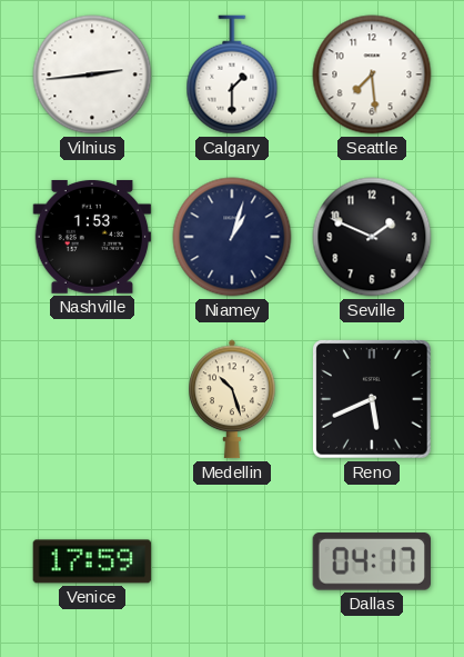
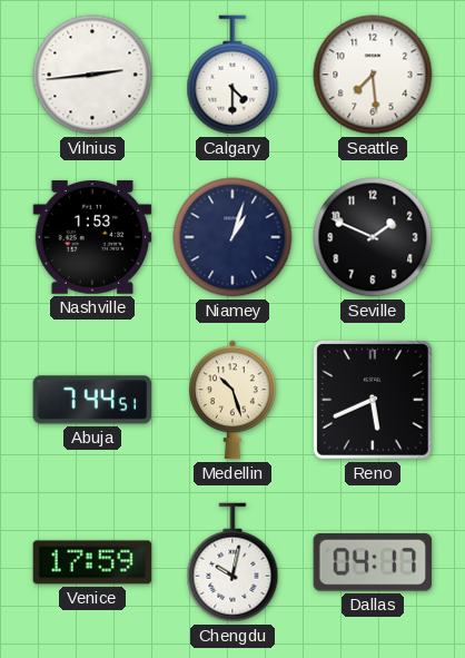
Calgary: 1:30 -> 4:30 (233, 75)
Abuja: none -> 7:44 (92, 400)
Chengdu: none -> 10:02 (233, 562)
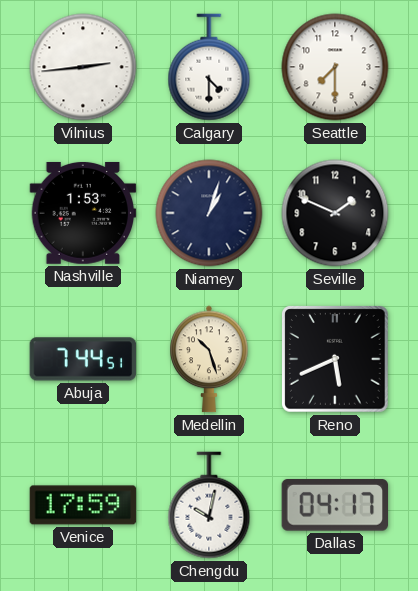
Seattle: 7:29 -> 7:30 (335, 67)
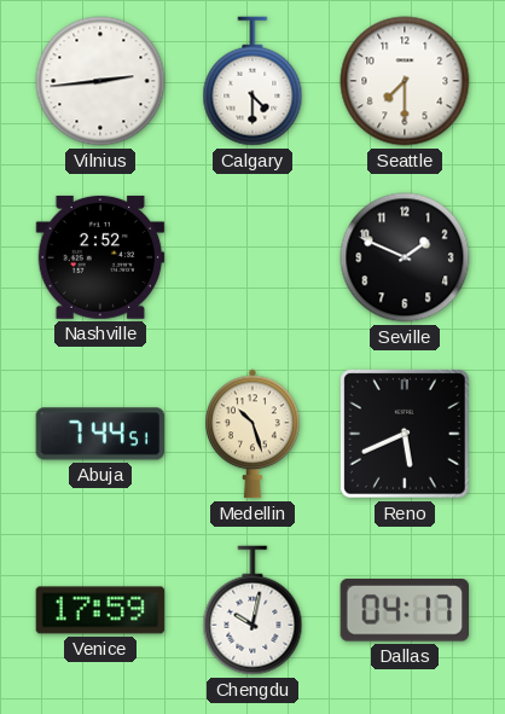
Nashville: 1:53 -> 2:52 (100, 257)
Niamey: 1:03 -> none (209, 213)
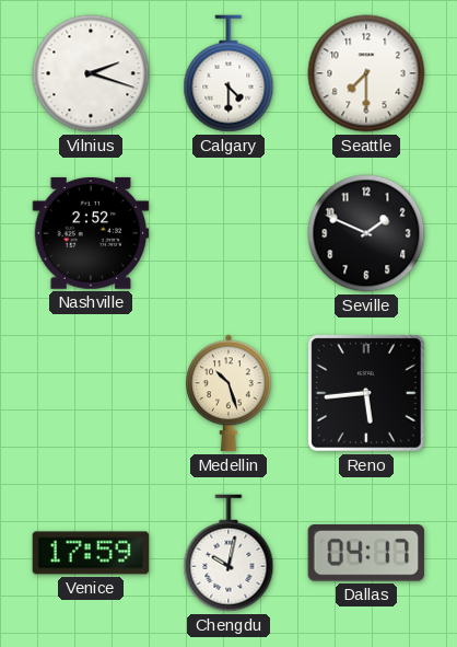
Vilnius: 2:44 -> 2:18 (91, 73)
Abuja: 7:44 -> none (100, 434)
Reno: 5:41 -> 5:44 (367, 394)
